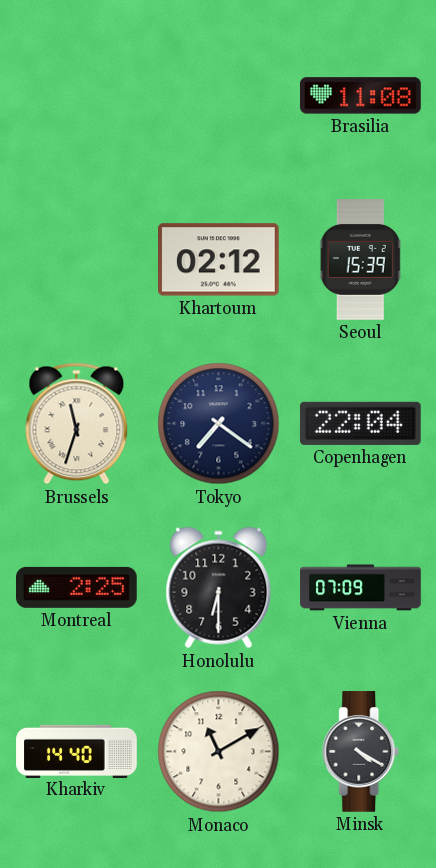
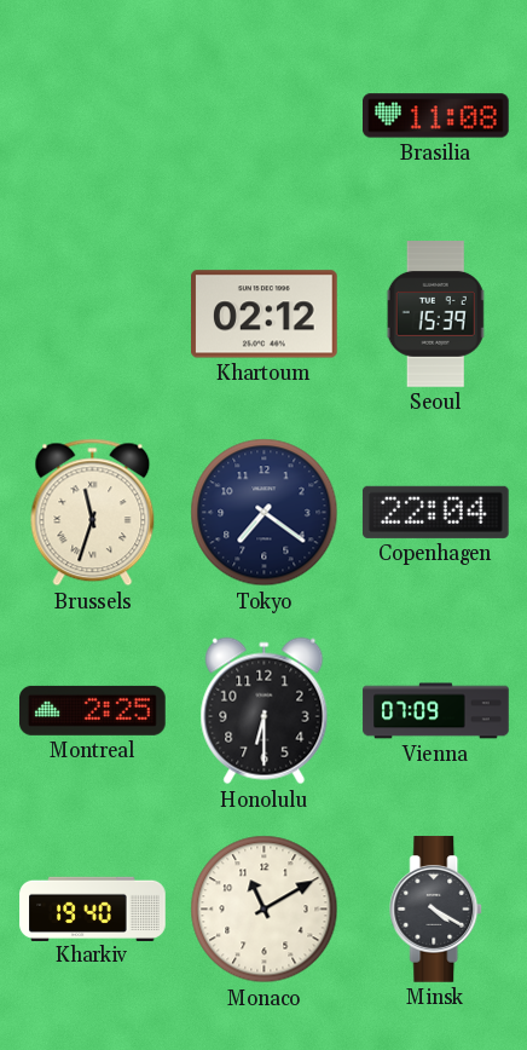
Kharkiv: 14:40 -> 19:40 (93, 908)
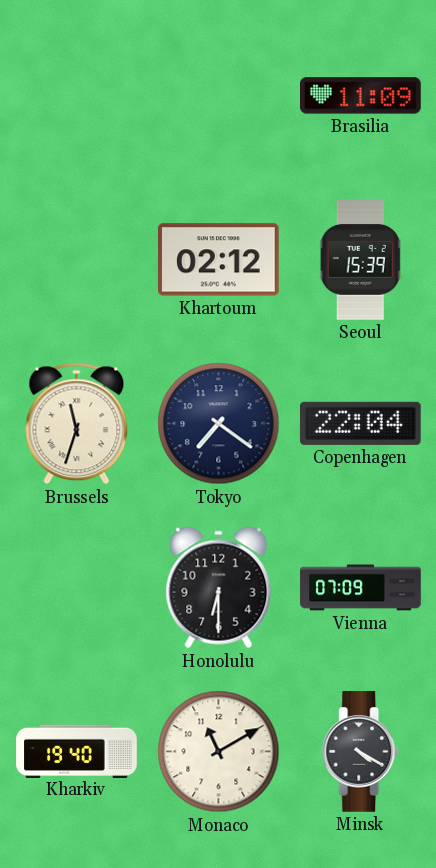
Brasilia: 11:08 -> 11:09 (361, 96)
Montreal: 2:25 -> none (93, 710)
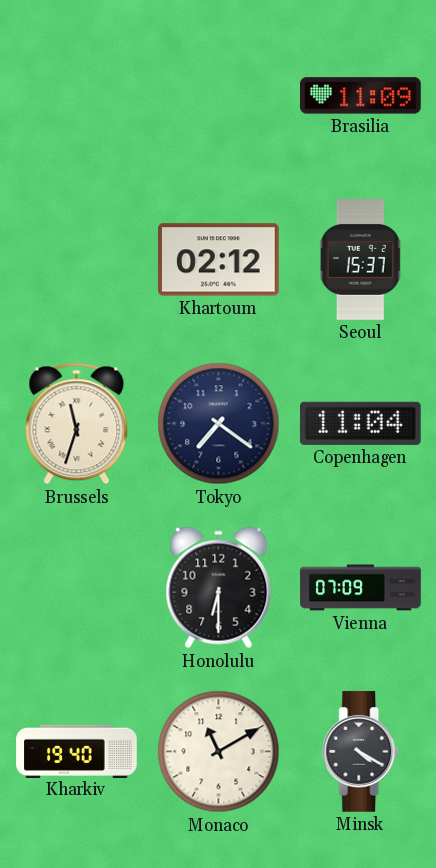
Seoul: 15:39 -> 15:37 (361, 260)
Copenhagen: 22:04 -> 11:04 (360, 423)
